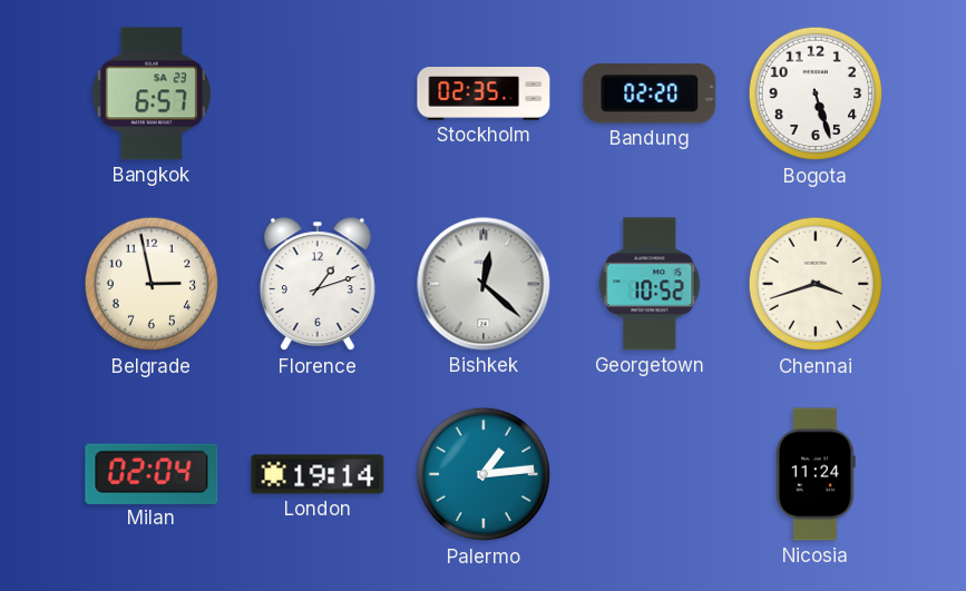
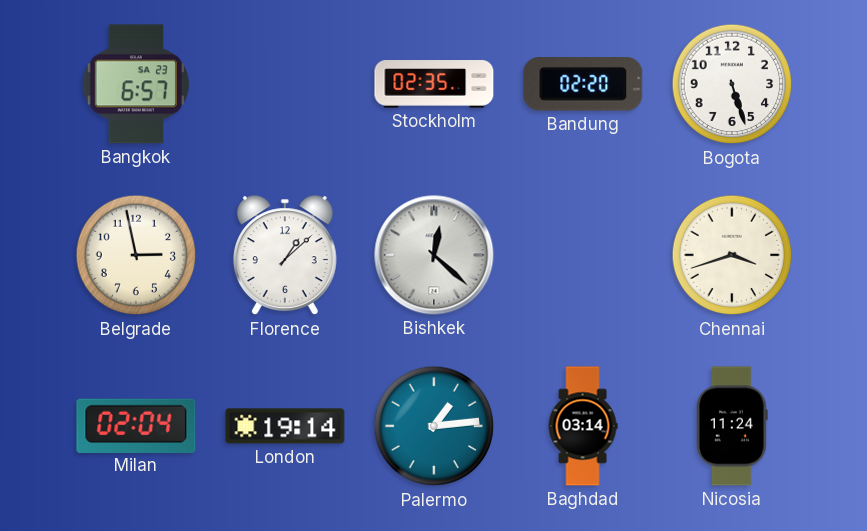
Florence: 1:12 -> 1:08 (285, 256)
Georgetown: 10:52 -> none (650, 284)
Baghdad: none -> 03:14 (583, 426)
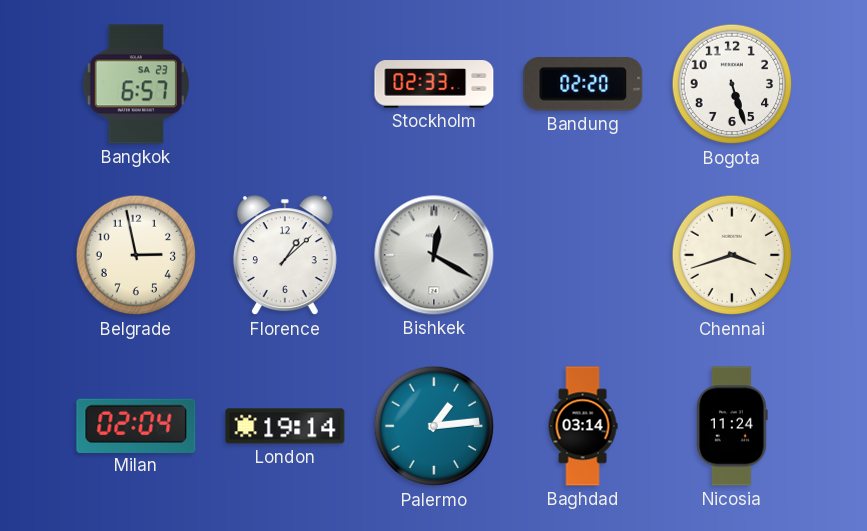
Stockholm: 02:35 -> 02:33 (434, 84)
Bishkek: 12:22 -> 12:20 (434, 255)
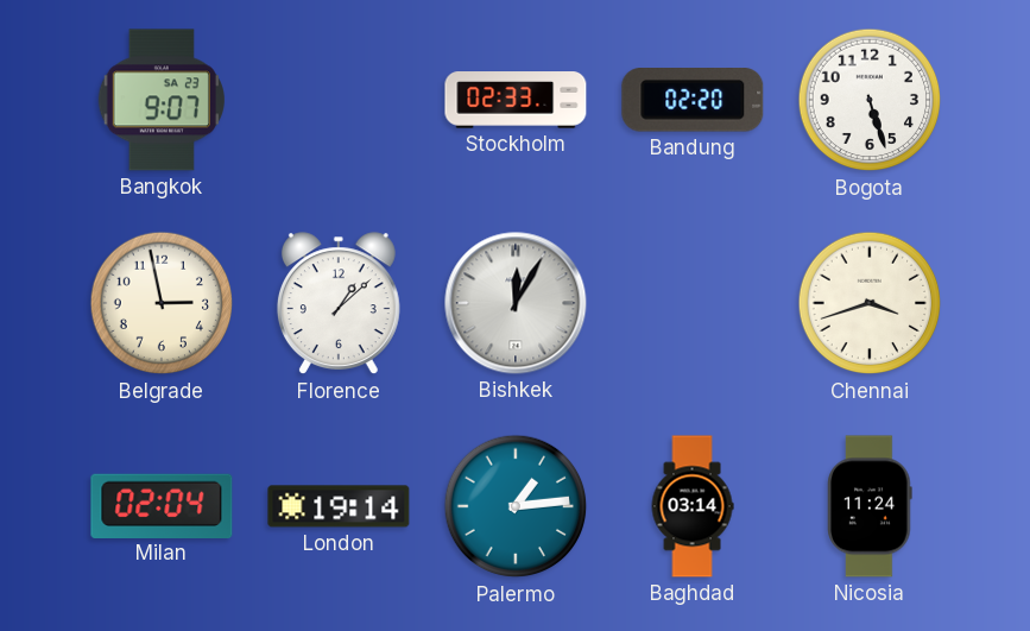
Bangkok: 6:57 -> 9:07 (162, 100)
Bishkek: 12:20 -> 12:05 (516, 303)
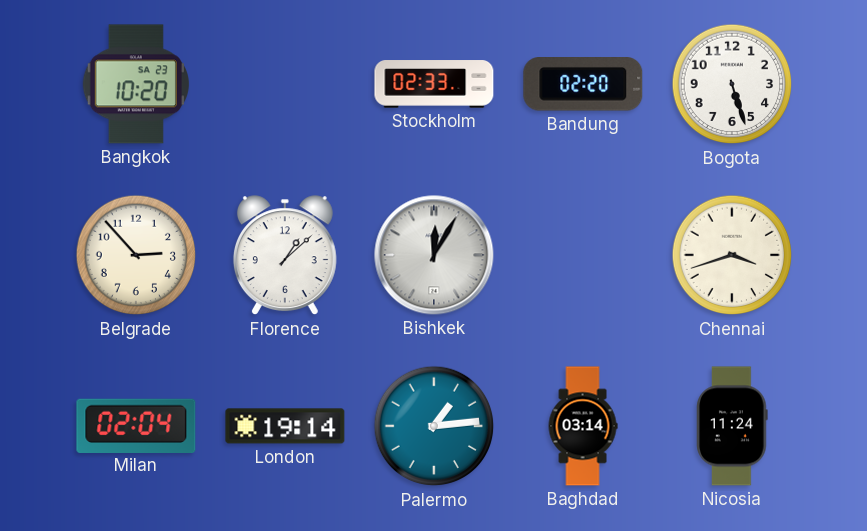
Bangkok: 9:07 -> 10:20 (136, 84)
Belgrade: 2:58 -> 2:53 (136, 255)
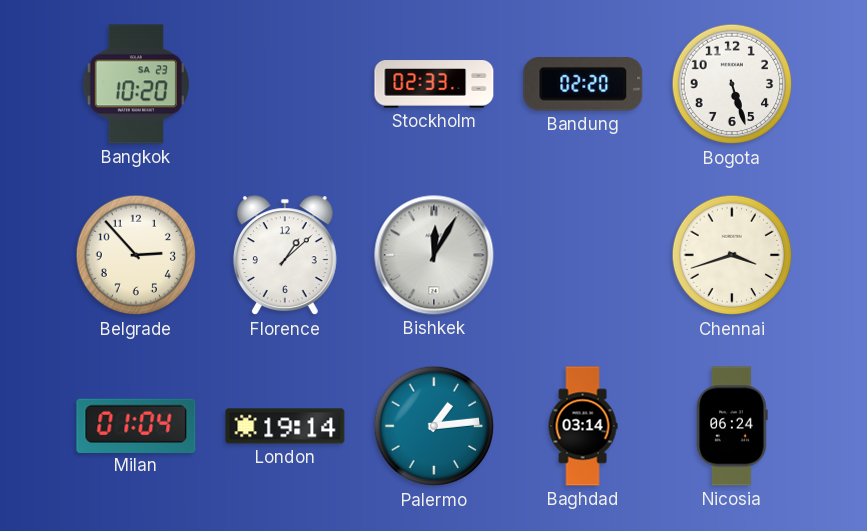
Milan: 02:04 -> 01:04 (136, 425)
Nicosia: 11:24 -> 06:24 (732, 426)
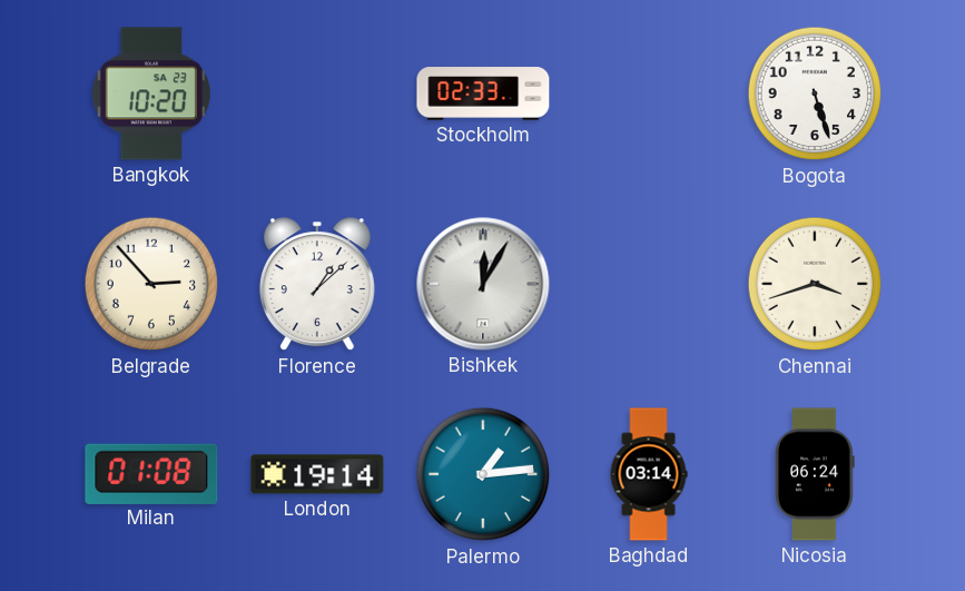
Bandung: 02:20 -> none (583, 85)
Milan: 01:04 -> 01:08 (151, 473)
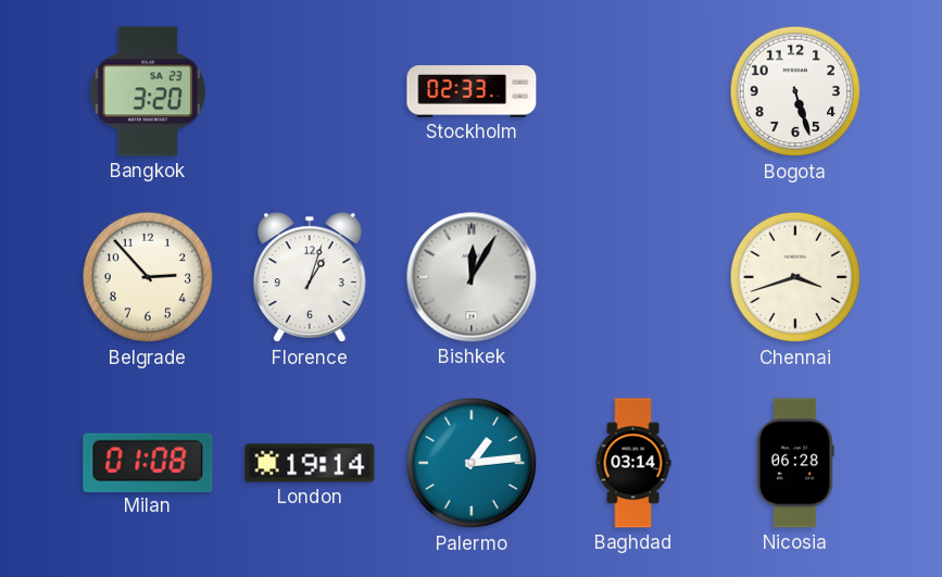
Bangkok: 10:20 -> 3:20 (148, 91)
Florence: 1:08 -> 1:03 (310, 278)
Nicosia: 06:24 -> 06:28 (795, 463)
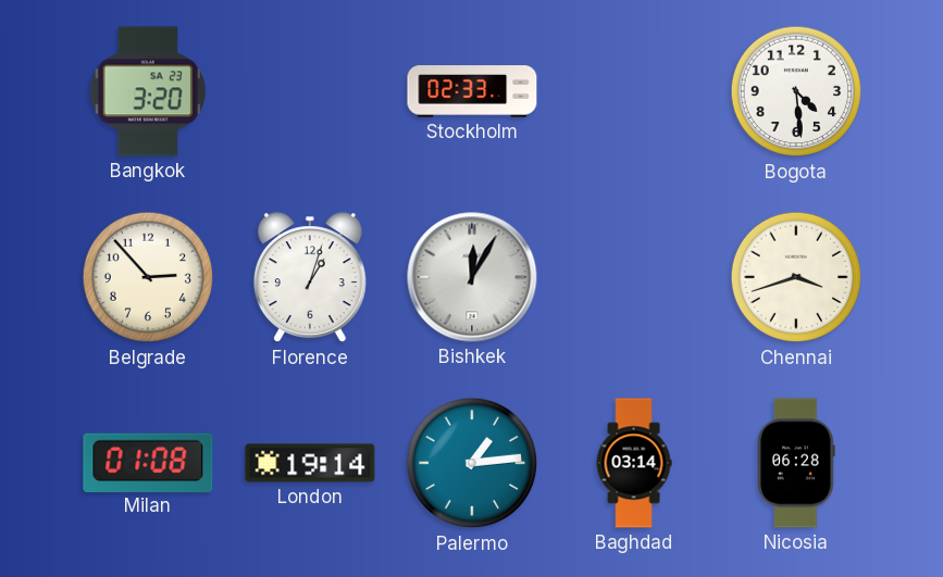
Bogota: 5:27 -> 4:29 (796, 91)
